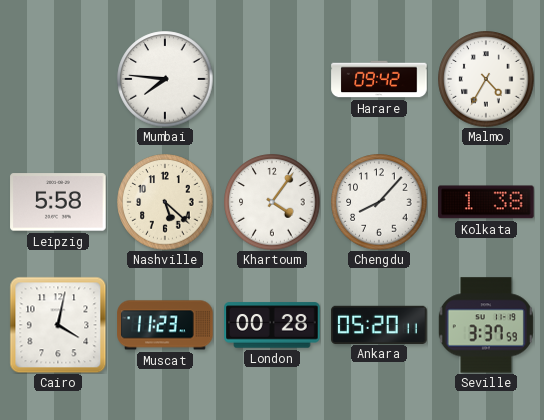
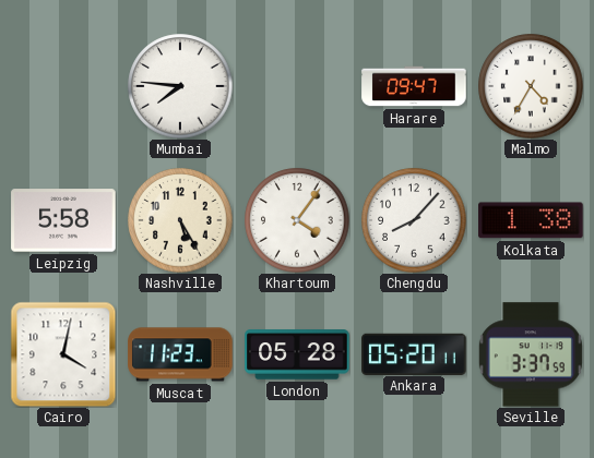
Harare: 09:42 -> 09:47 (414, 86)
Nashville: 5:22 -> 5:25 (180, 220)
London: 00:28 -> 05:28 (297, 354)
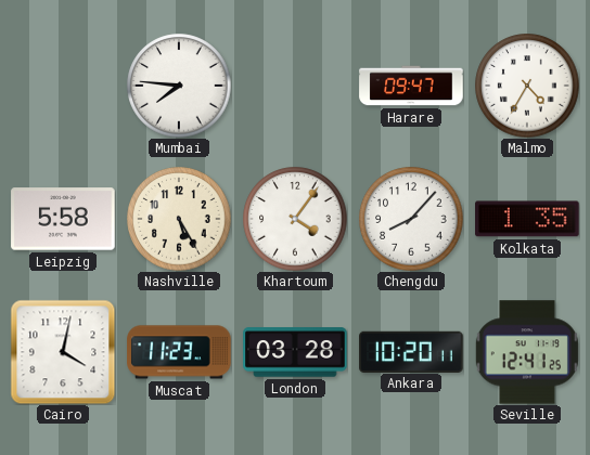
Kolkata: 1:38 -> 1:35 (527, 219)
London: 05:28 -> 03:28 (295, 352)
Ankara: 05:20 -> 10:20 (411, 351)
Seville: 3:37 -> 12:41 (527, 352)
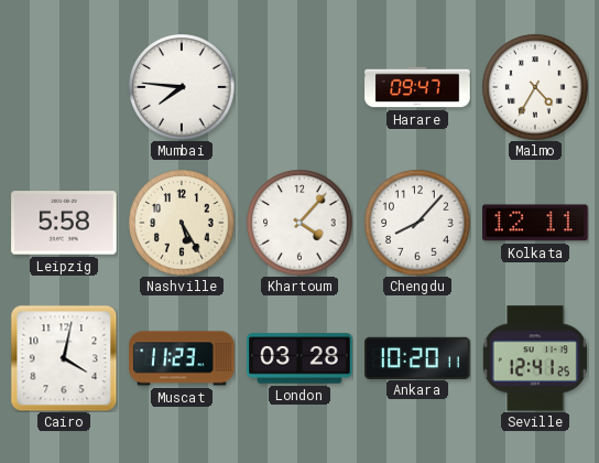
Khartoum: 4:06 -> 4:07 (299, 223)
Kolkata: 1:35 -> 12:11 (535, 223)
